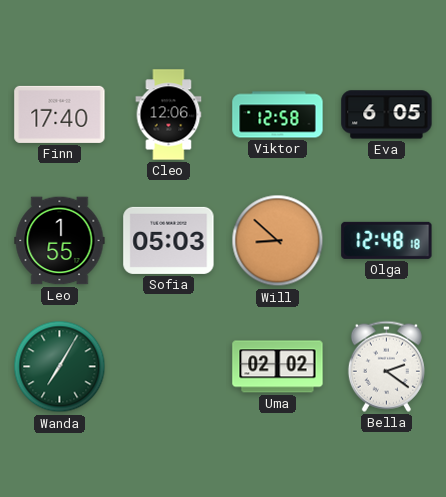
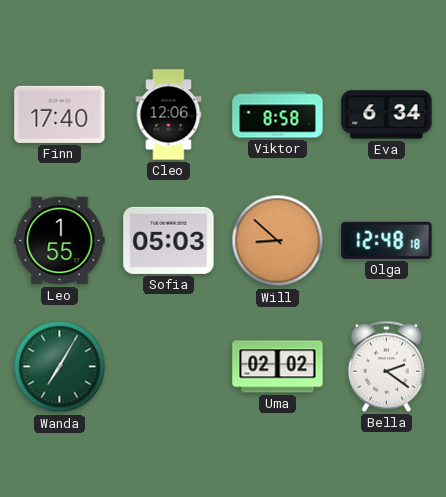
Viktor: 12:58 -> 8:58 (278, 115)
Eva: 6:05 -> 6:34 (387, 115)
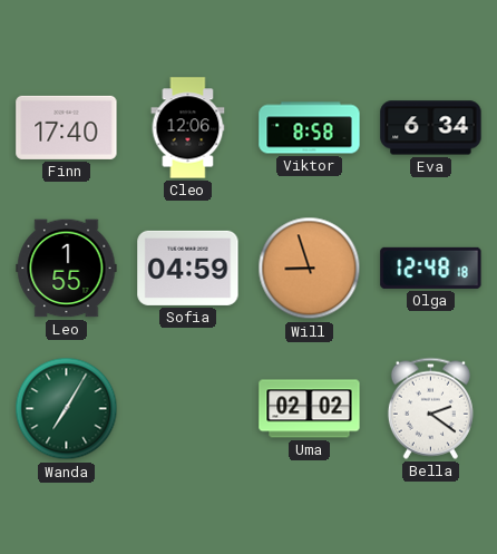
Sofia: 05:03 -> 04:59 (188, 268)
Will: 8:52 -> 8:57 (310, 269)
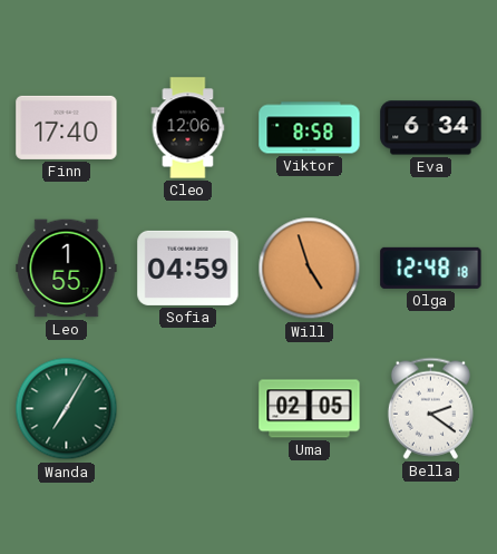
Will: 8:57 -> 4:57 (310, 269)
Uma: 02:02 -> 02:05 (310, 409)
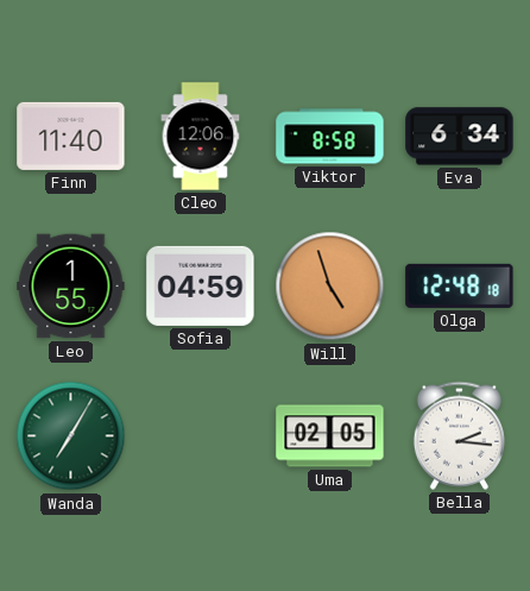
Finn: 17:40 -> 11:40 (71, 136)
Bella: 2:21 -> 2:16 (459, 435)
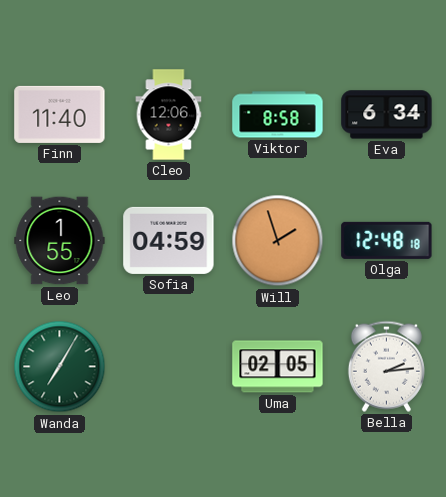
Will: 4:57 -> 1:57 (278, 241)
Bella: 2:16 -> 2:14 (386, 366)
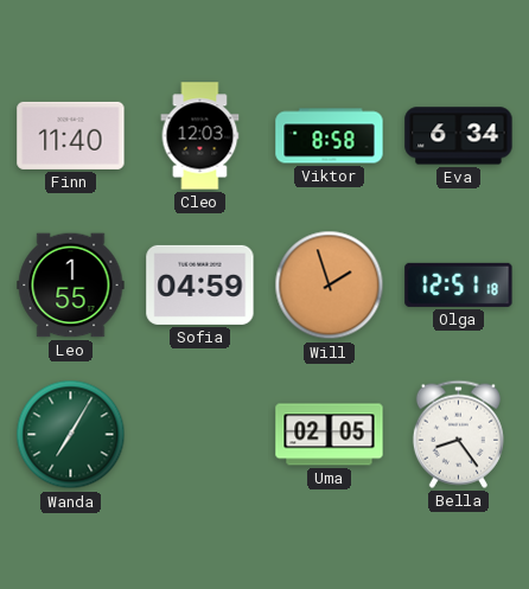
Cleo: 12:06 -> 12:03 (200, 136)
Olga: 12:48 -> 12:51 (459, 284)
Bella: 2:14 -> 8:24 (458, 434)
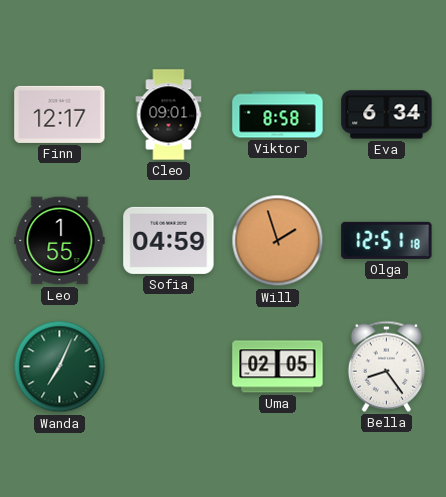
Finn: 11:40 -> 12:17 (60, 114)
Cleo: 12:03 -> 09:01 (169, 115)
Wanda: 7:05 -> 7:04 (60, 367)
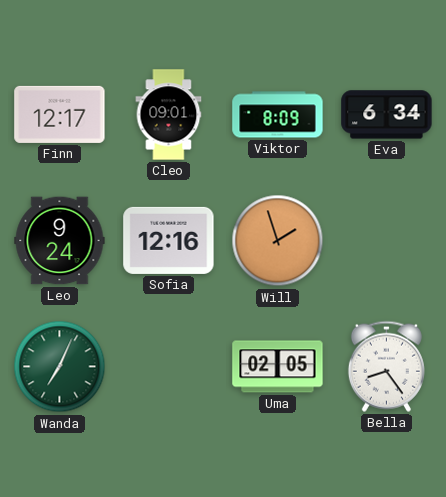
Viktor: 8:58 -> 8:09 (278, 115)
Leo: 1:55 -> 9:24 (60, 241)
Sofia: 04:59 -> 12:16 (169, 240)
Olga: 12:51 -> none (387, 240)
